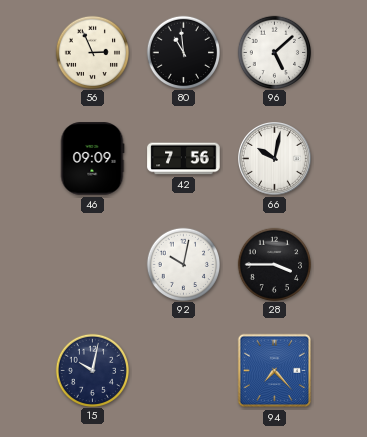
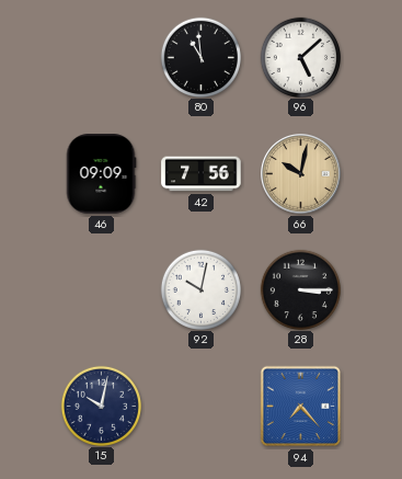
56: 2:56 -> none (92, 52)
66 dial: white -> champagne (301, 174)
28: 3:45 -> 3:15 (300, 289)
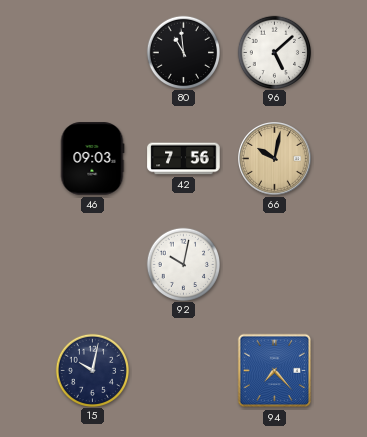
46: 09:09 -> 09:03 (92, 159)
28: 3:15 -> none (300, 289)
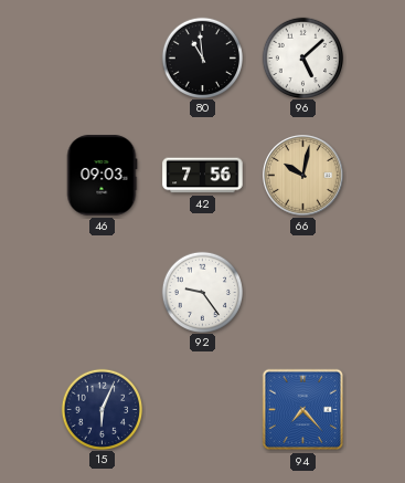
92: 10:02 -> 9:24 (202, 292)
15: 10:02 -> 6:04 (102, 409)
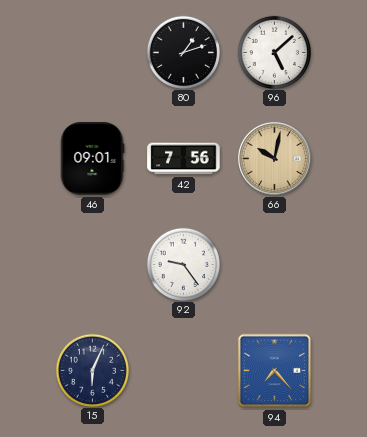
80: 10:59 -> 1:12 (183, 52)
46: 09:03 -> 09:01 (92, 159)
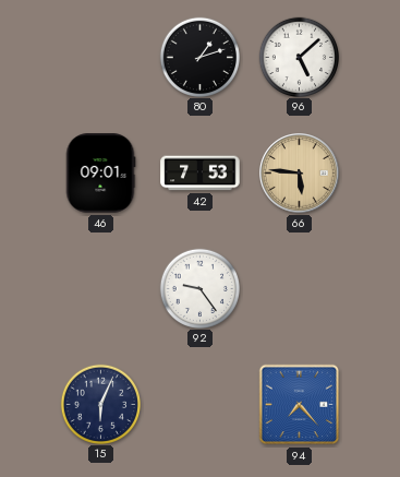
42: 7:56 -> 7:53 (201, 174)
66: 10:02 -> 5:46 (300, 174)
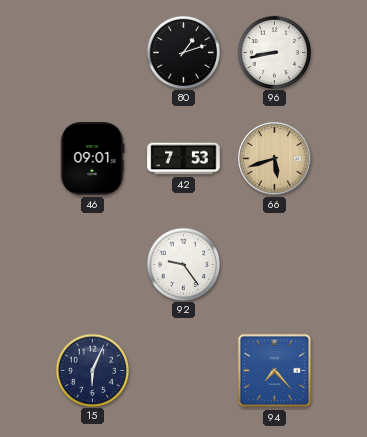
96: 5:08 -> 8:43 (274, 52)
66: 5:46 -> 5:42 (275, 159)
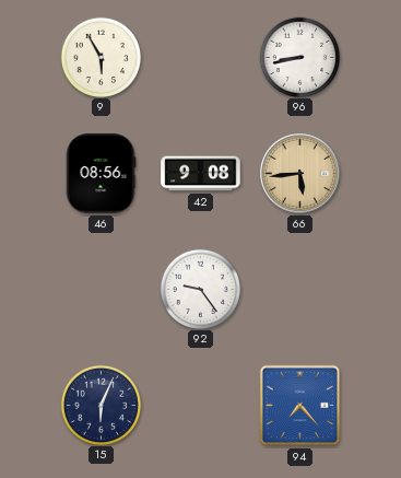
9: none -> 5:55 (101, 57)
80: 1:12 -> none (183, 52)
46: 09:01 -> 08:56 (101, 174)
42: 7:53 -> 9:08 (201, 174)
66: 5:42 -> 5:44 (300, 174)
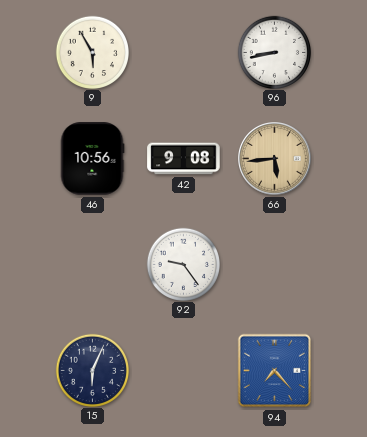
46: 08:56 -> 10:56 (92, 159)
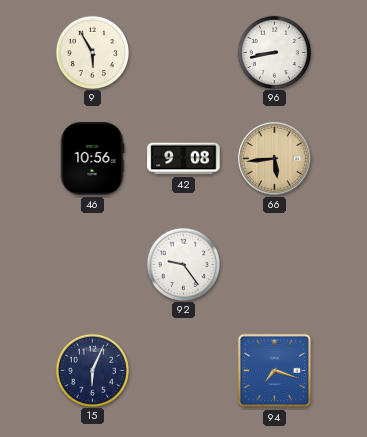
94: 7:23 -> 7:18 (275, 371)
